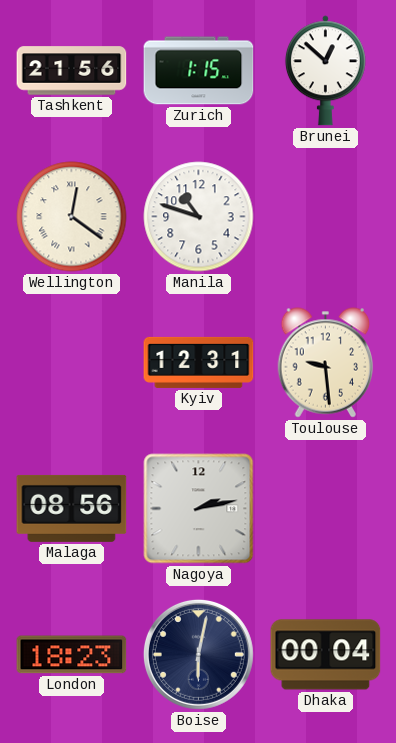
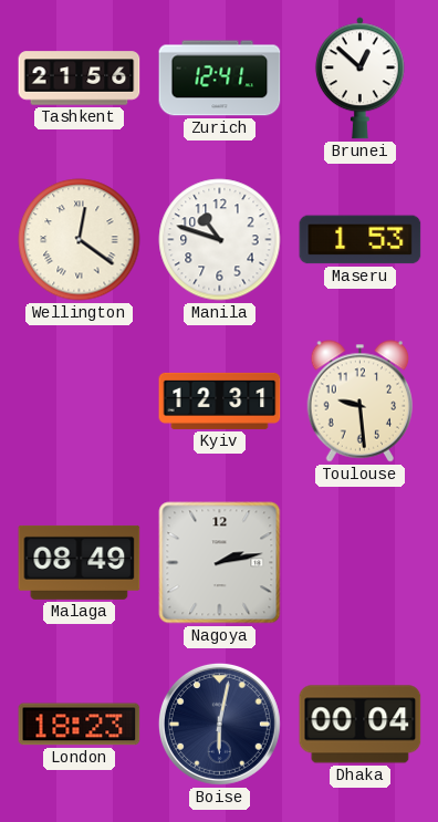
Zurich: 1:15 -> 12:41 (220, 79)
Maseru: none -> 1:53 (361, 240)
Malaga: 08:56 -> 08:49 (80, 562)
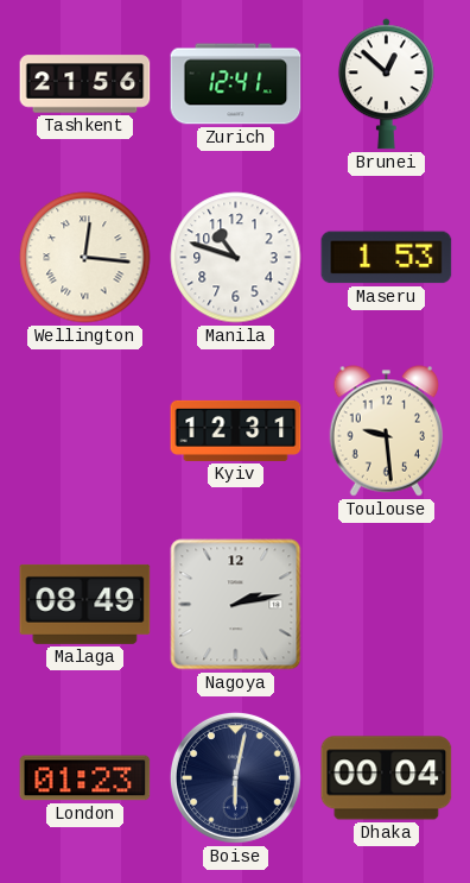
Wellington: 12:21 -> 12:16 (85, 258)
London: 18:23 -> 01:23 (85, 778)
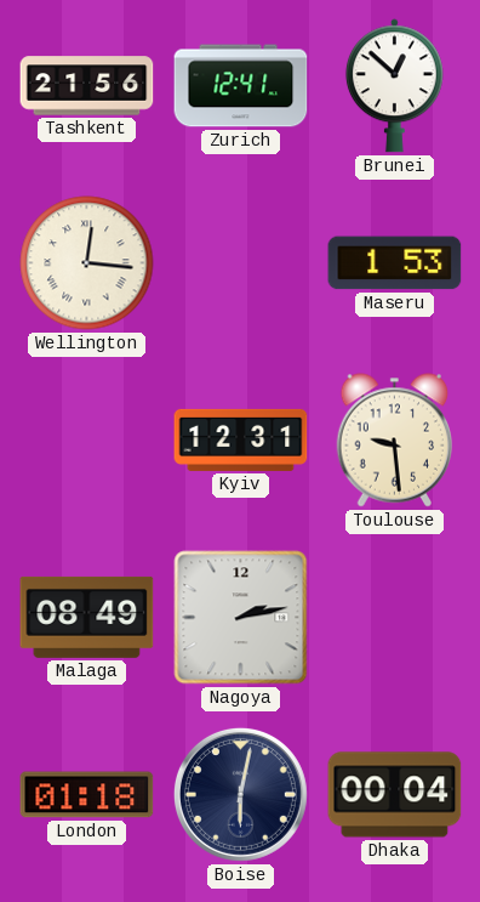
Manila: 10:48 -> none (236, 258)
London: 01:23 -> 01:18 (87, 795)
